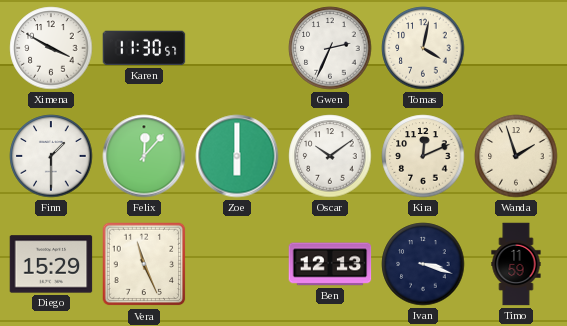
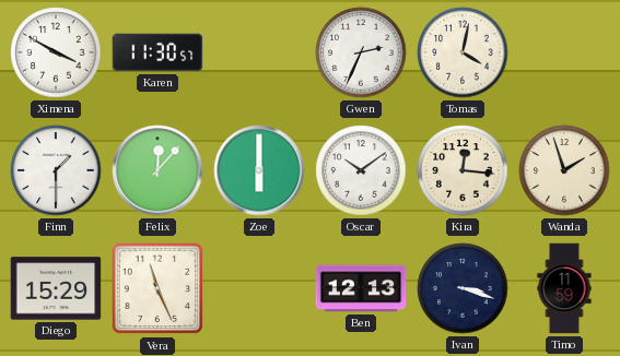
Kira: 12:11 -> 12:16 (463, 170)
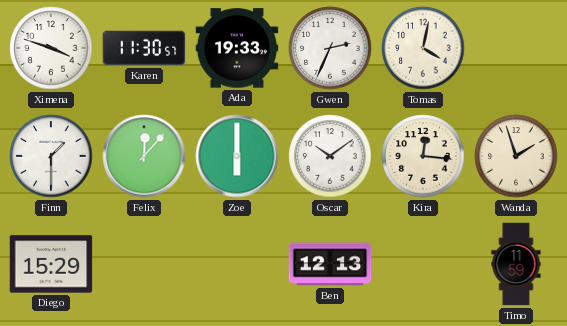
Ximena: 3:50 -> 3:48 (51, 48)
Ada: none -> 19:33 (237, 48)
Vera: 11:26 -> none (157, 288)
Ivan: 3:18 -> none (463, 288)
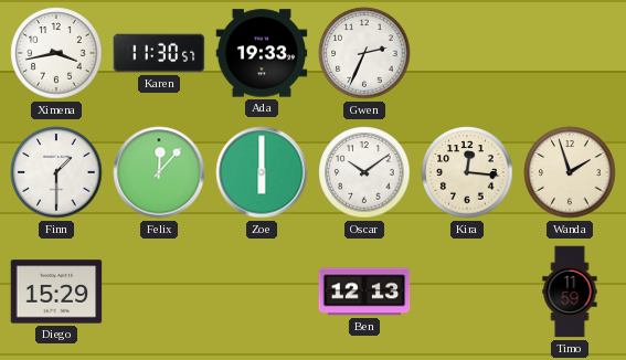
Ximena: 3:48 -> 3:43 (56, 53)
Tomas: 4:02 -> none (423, 48)
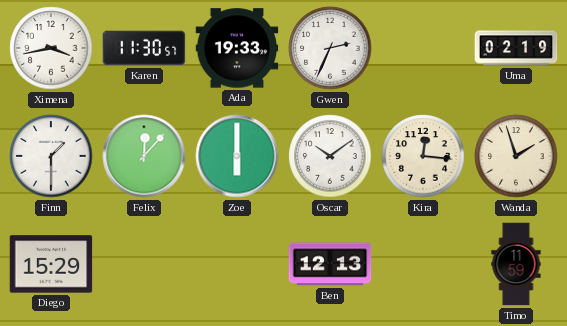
Uma: none -> 02:19 (516, 48)
